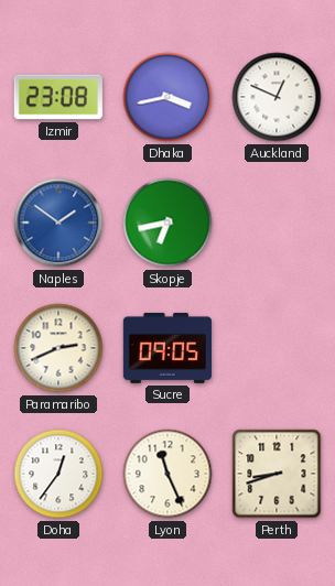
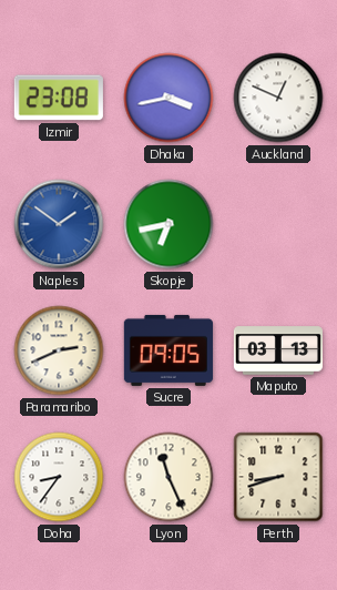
Maputo: none -> 03:13 (278, 350)
Doha: 12:36 -> 8:36 (59, 477)
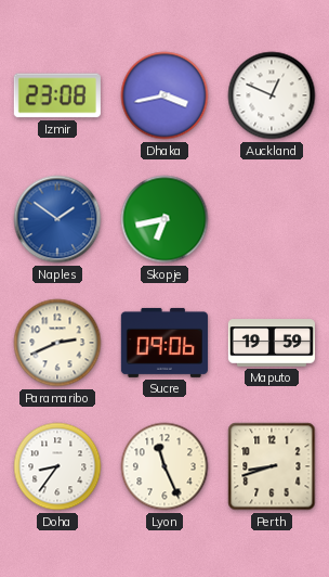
Sucre: 09:05 -> 09:06 (164, 343)
Maputo: 03:13 -> 19:59 (272, 343)
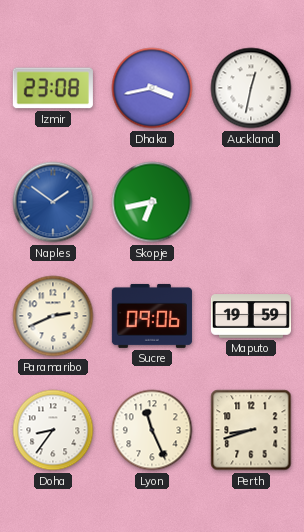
Auckland: 12:49 -> 12:32 (251, 88)
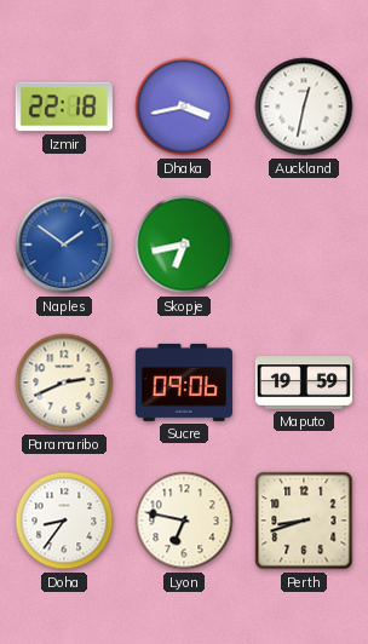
Izmir: 23:08 -> 22:18 (64, 107)
Lyon: 11:26 -> 6:47 (184, 521)
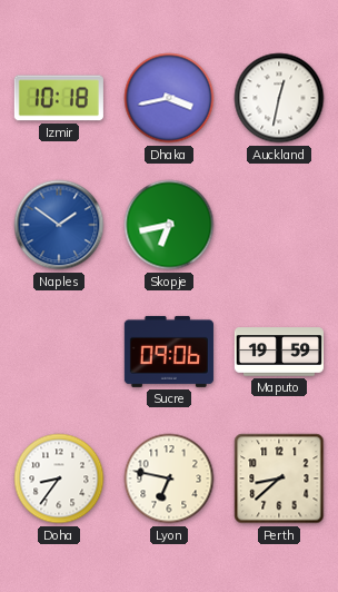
Izmir: 22:18 -> 10:18 (59, 98)
Paramaribo: 2:41 -> none (64, 383)
Perth: 8:42 -> 8:38 (279, 478)
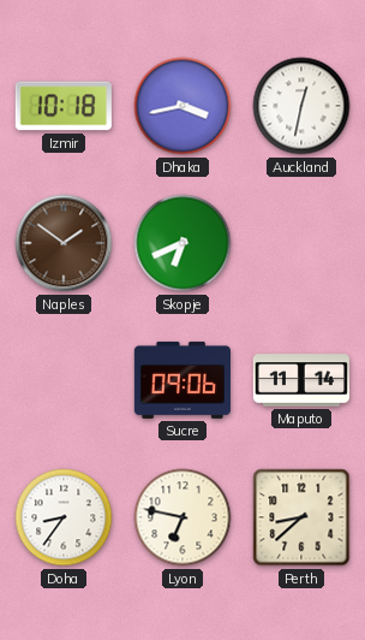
Naples dial: blue -> brown (64, 243)
Skopje: 6:43 -> 6:41 (182, 243)
Maputo: 19:59 -> 11:14 (301, 380)
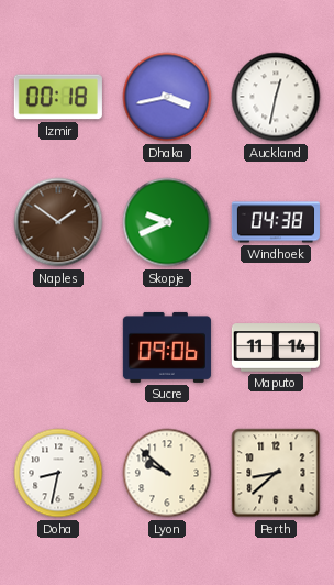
Izmir: 10:18 -> 00:18 (58, 97)
Skopje: 6:41 -> 9:41 (167, 222)
Windhoek: none -> 04:38 (276, 222)
Doha: 8:36 -> 8:32 (58, 473)
Lyon: 6:47 -> 9:52 (167, 473)
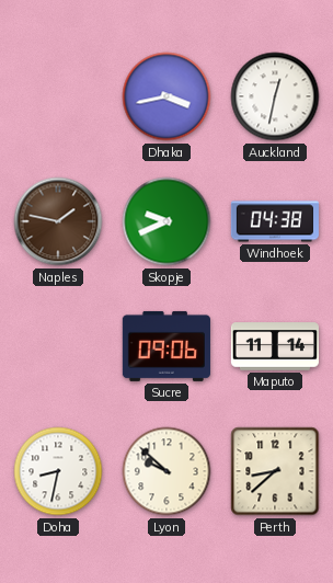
Izmir: 00:18 -> none (58, 97)
Naples: 1:51 -> 1:47 (58, 221)
